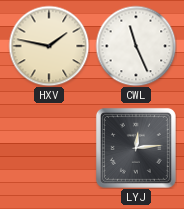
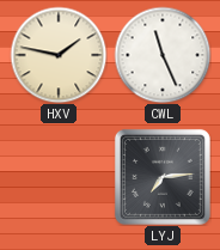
LYJ: 12:14 -> 7:14 (163, 177)
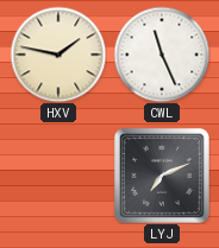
LYJ: 7:14 -> 7:11 (162, 176)
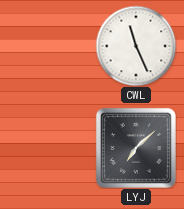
HXV: 1:47 -> none (58, 55)
LYJ: 7:11 -> 7:08 (136, 148)
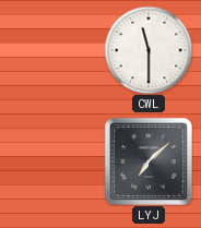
CWL: 11:26 -> 11:30 (149, 50)
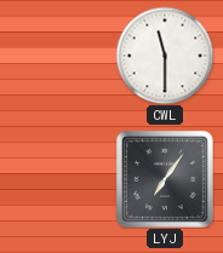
LYJ: 7:08 -> 7:06 (165, 179)
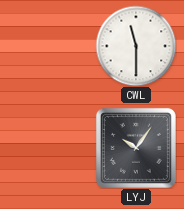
LYJ: 7:06 -> 10:06 (136, 148)
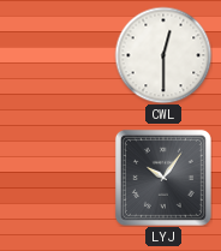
CWL: 11:30 -> 12:30 (163, 55)
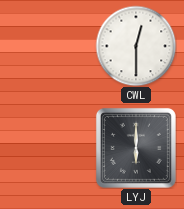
LYJ: 10:06 -> 6:00 (136, 148)
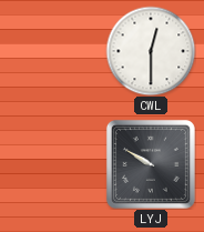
LYJ: 6:00 -> 9:50 (151, 164)
